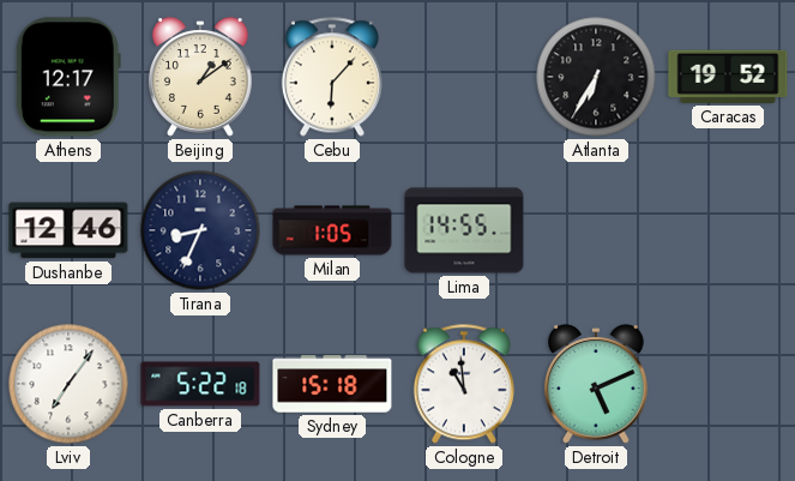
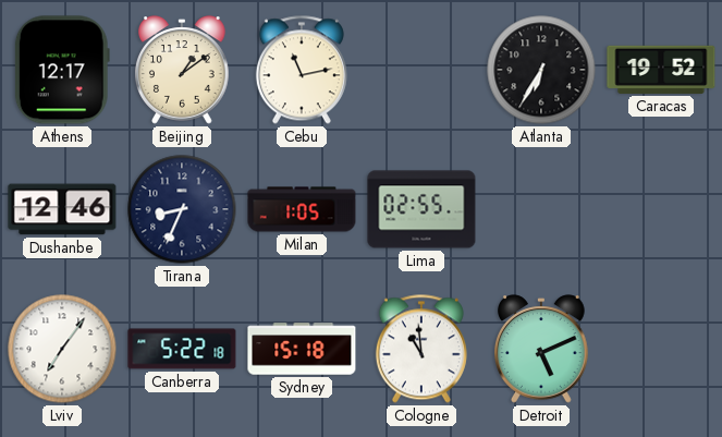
Cebu: 6:07 -> 11:13 (302, 70)
Lima: 14:55 -> 02:55 (421, 209)
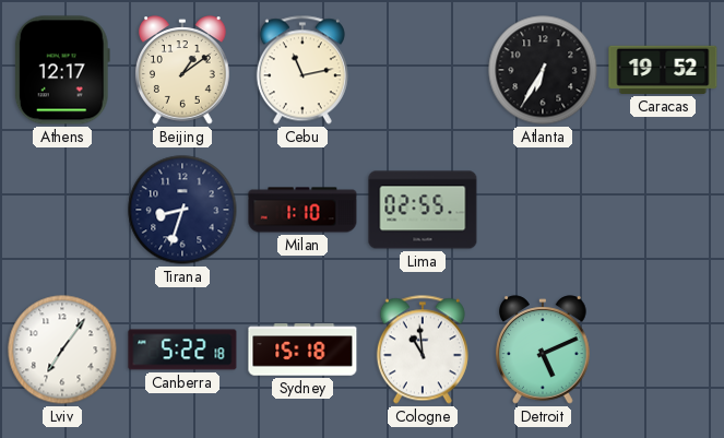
Dushanbe: 12:46 -> none (62, 209)
Tirana: 8:34 -> 8:33 (182, 210)
Milan: 1:05 -> 1:10 (302, 210)
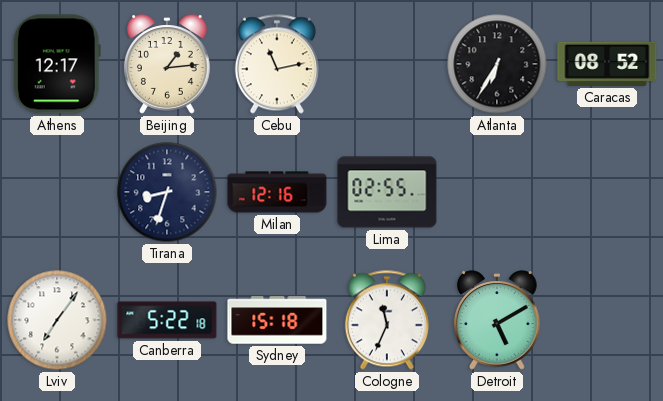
Beijing: 1:09 -> 1:14 (168, 64)
Caracas: 19:52 -> 08:52 (607, 64)
Milan: 1:10 -> 12:16 (277, 192)
Cologne: 10:59 -> 11:34 (387, 320)
Detroit: 5:11 -> 5:10 (498, 320)
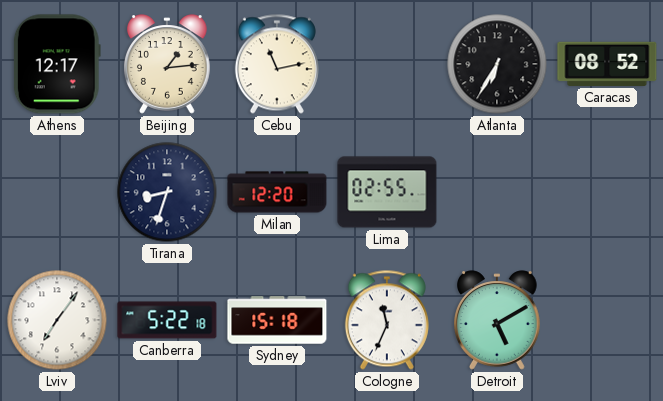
Milan: 12:16 -> 12:20 (277, 192)
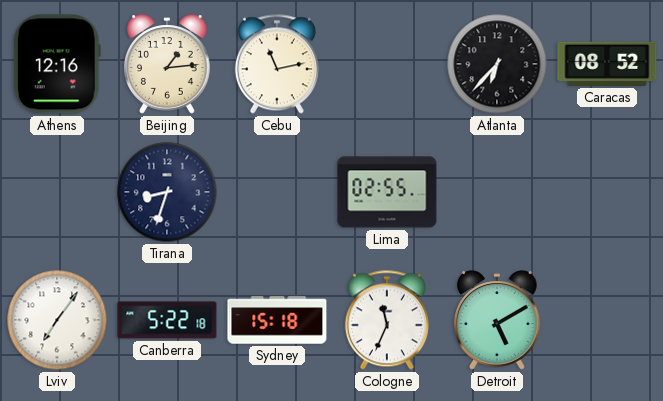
Athens: 12:17 -> 12:16 (57, 64)
Atlanta: 6:35 -> 6:37 (497, 64)
Milan: 12:20 -> none (277, 192)
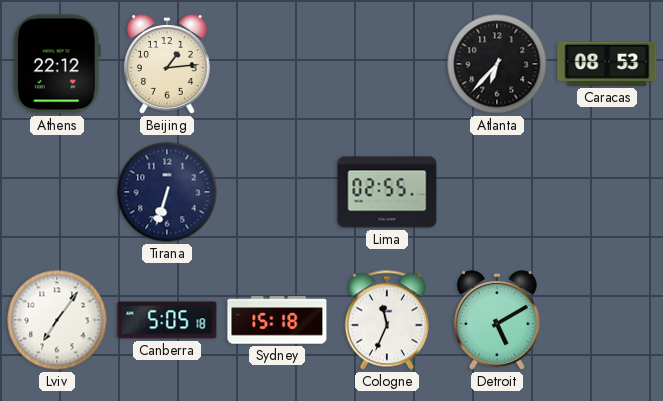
Athens: 12:16 -> 22:12 (57, 64)
Cebu: 11:13 -> none (277, 64)
Caracas: 08:52 -> 08:53 (607, 64)
Tirana: 8:33 -> 6:33 (167, 192)
Canberra: 5:22 -> 5:05 (167, 320)
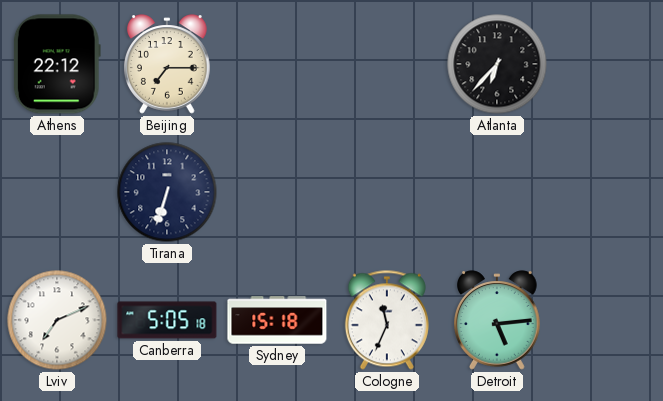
Beijing: 1:14 -> 7:15 (168, 64)
Caracas: 08:53 -> none (607, 64)
Lima: 02:55 -> none (387, 192)
Lviv: 7:06 -> 7:11 (57, 320)
Detroit: 5:10 -> 5:14 (498, 320)
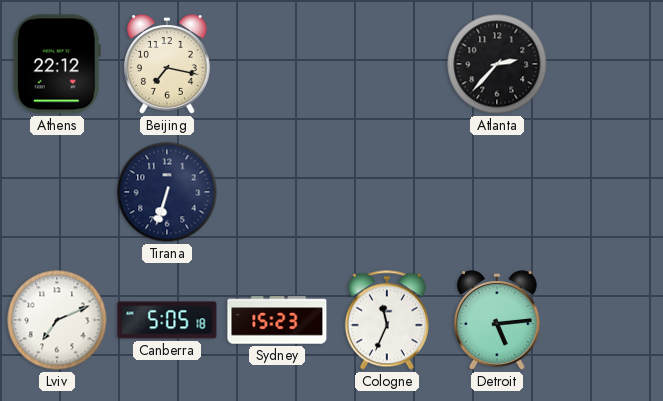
Beijing: 7:15 -> 7:17 (168, 64)
Atlanta: 6:37 -> 2:37 (497, 64)
Sydney: 15:18 -> 15:23 (277, 320)
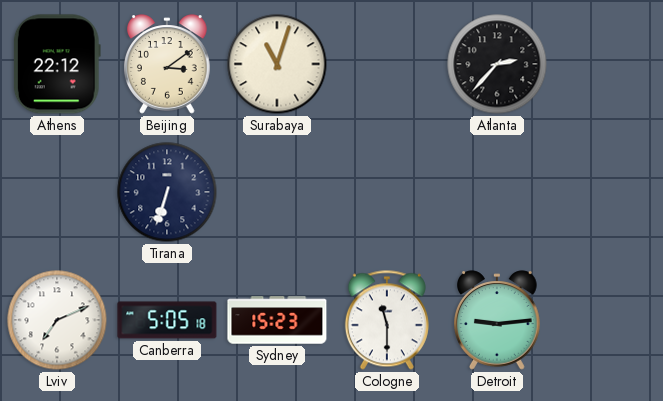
Beijing: 7:17 -> 3:09 (168, 64)
Surabaya: none -> 11:03 (277, 64)
Cologne: 11:34 -> 11:30 (387, 320)
Detroit: 5:14 -> 9:14 (498, 320)
